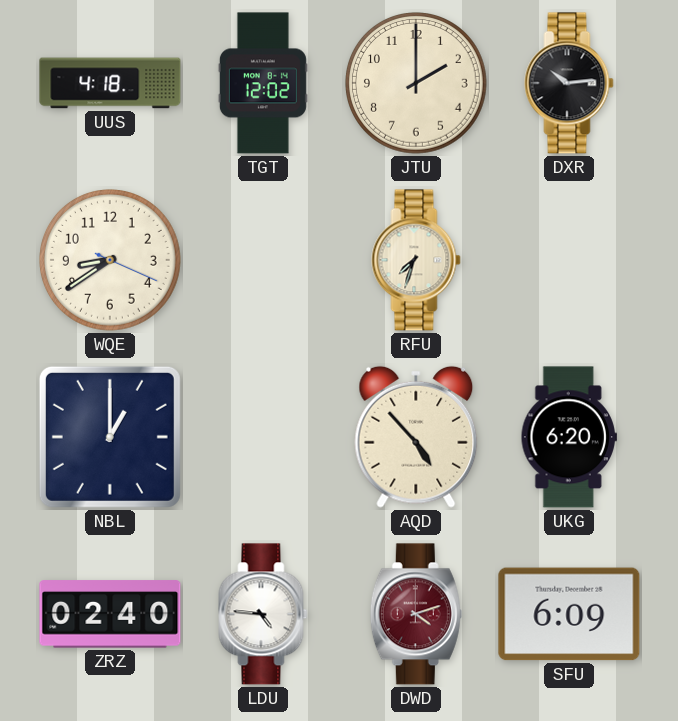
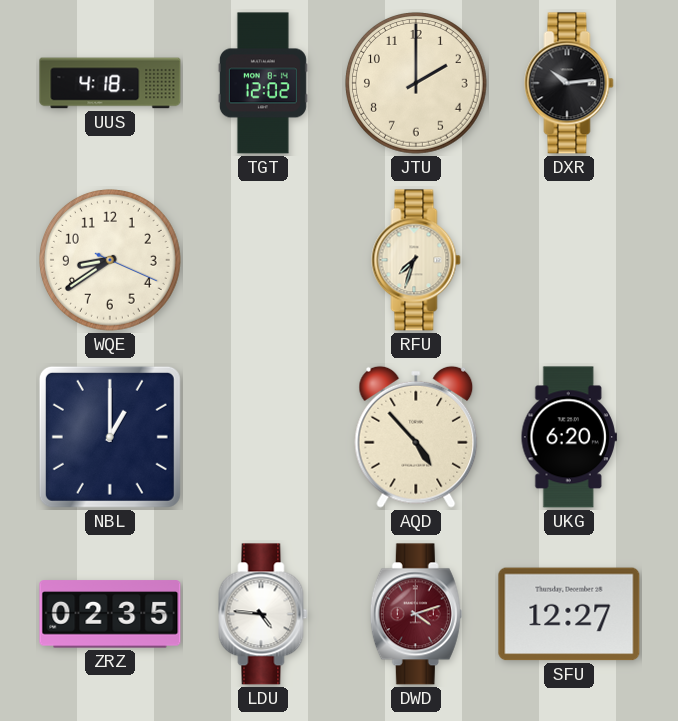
ZRZ: 02:40 -> 02:35 (110, 614)
SFU: 6:09 -> 12:27 (569, 614)
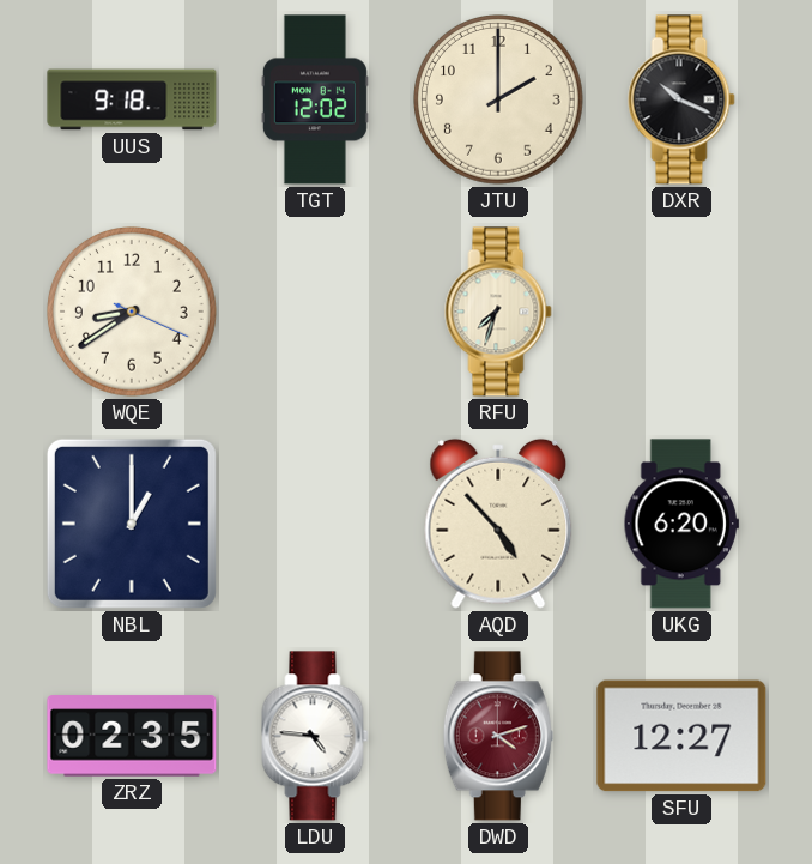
UUS: 4:18 -> 9:18 (132, 99)
DXR: 10:14 -> 10:19 (681, 99)
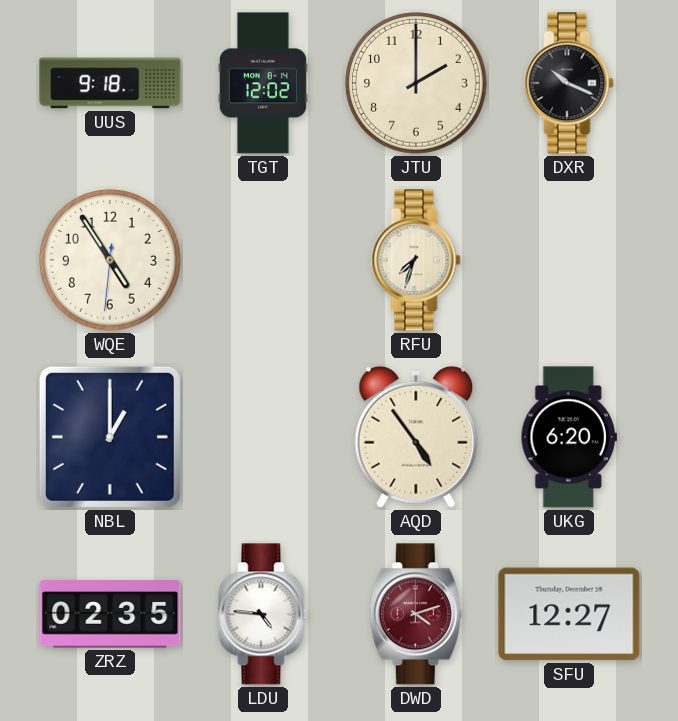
WQE: 8:39 -> 4:54 (111, 261)
AQD: 4:53 -> 4:54 (416, 437)
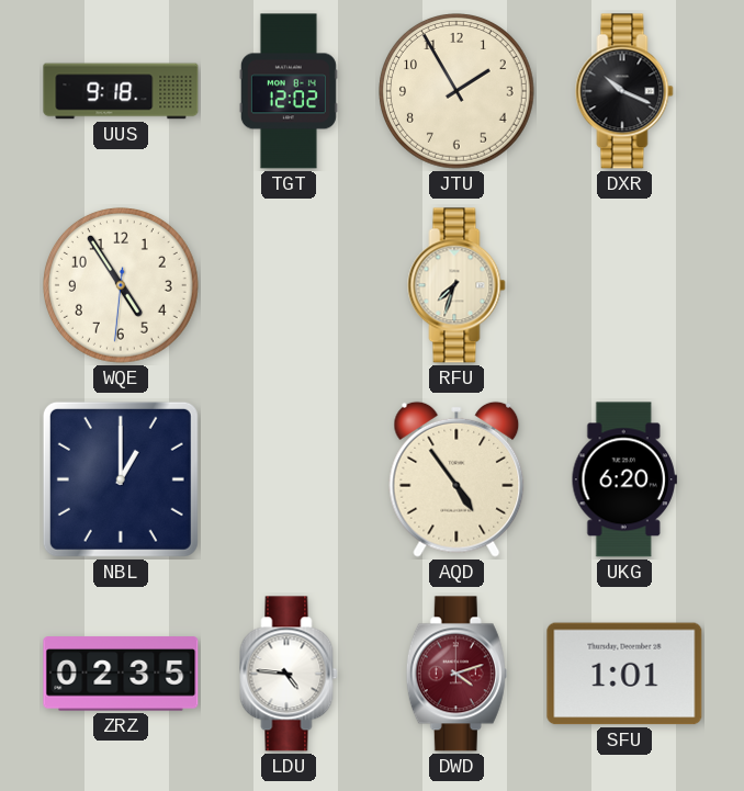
JTU: 2:00 -> 1:55 (458, 92)
SFU: 12:27 -> 1:01 (624, 674)
